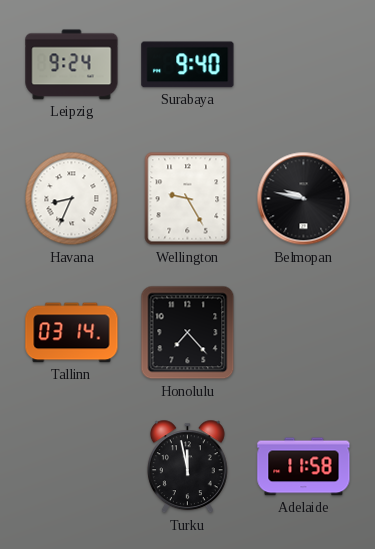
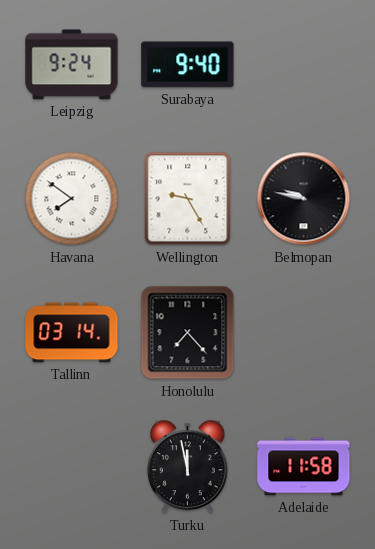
Havana: 8:34 -> 7:51 (72, 199)
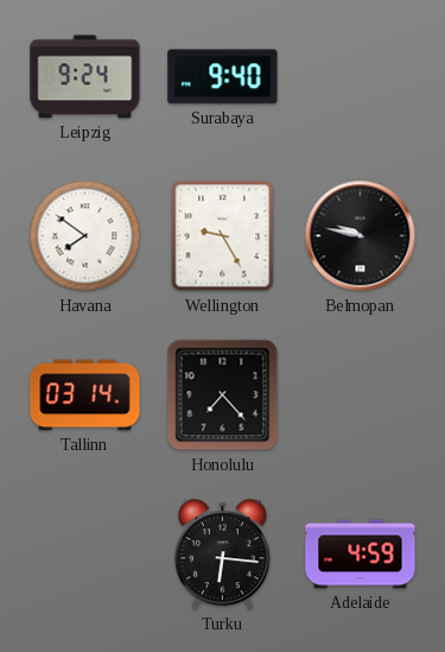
Turku: 11:58 -> 6:16 (222, 555)
Adelaide: 11:58 -> 4:59 (361, 555)
